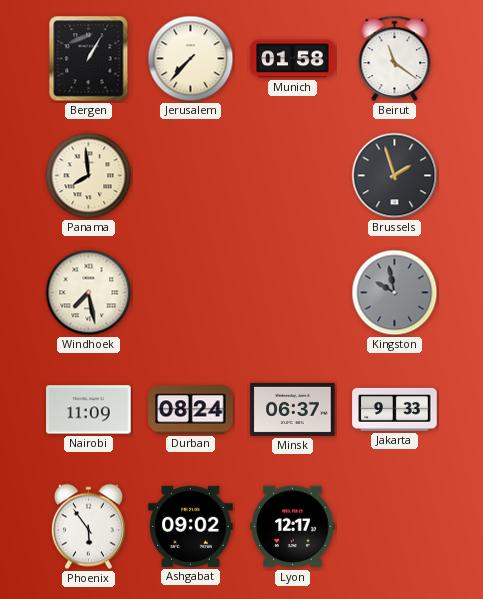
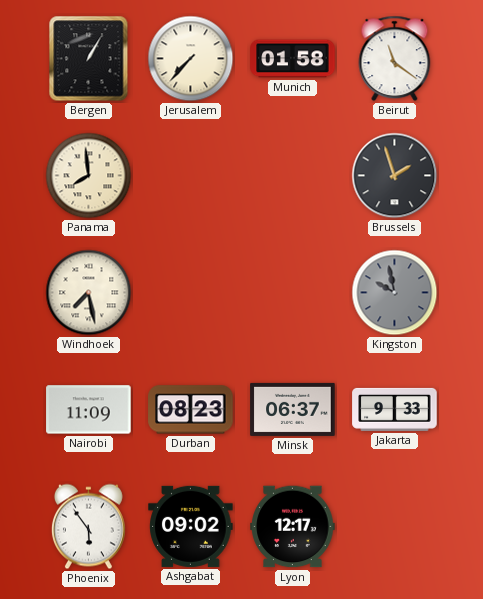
Durban: 08:24 -> 08:23 (191, 410)
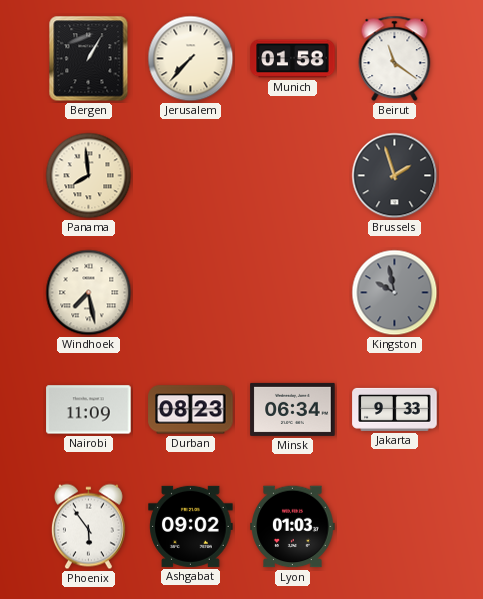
Minsk: 06:37 -> 06:34 (293, 409)
Lyon: 12:17 -> 01:03 (293, 527)
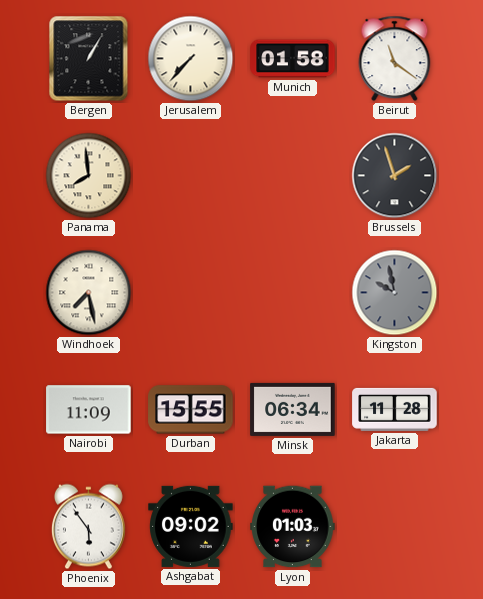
Durban: 08:23 -> 15:55 (191, 410)
Jakarta: 9:33 -> 11:28 (395, 409)
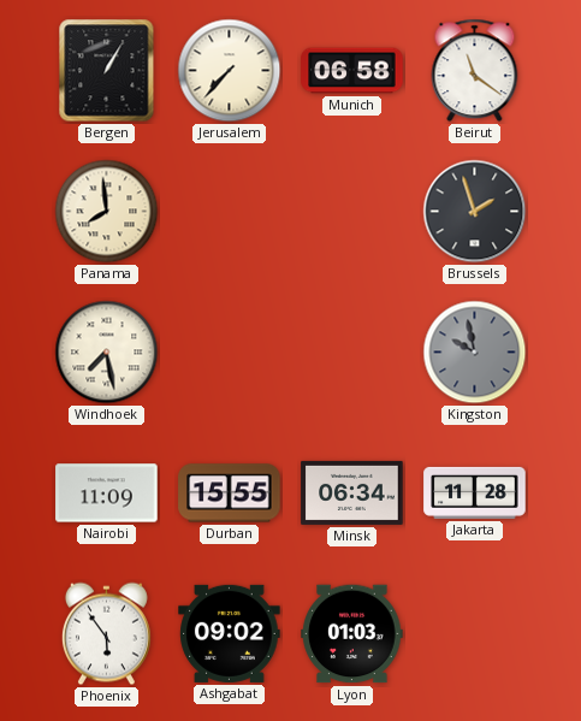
Munich: 01:58 -> 06:58 (352, 71)
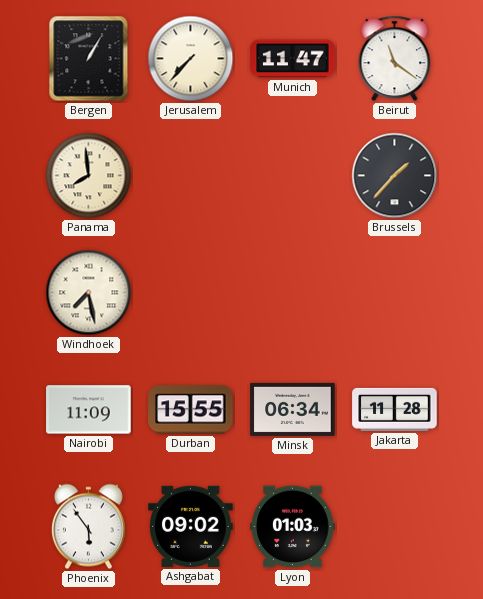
Munich: 06:58 -> 11:47 (293, 59)
Brussels: 1:57 -> 1:37 (395, 176)
Kingston: 9:58 -> none (475, 353)
